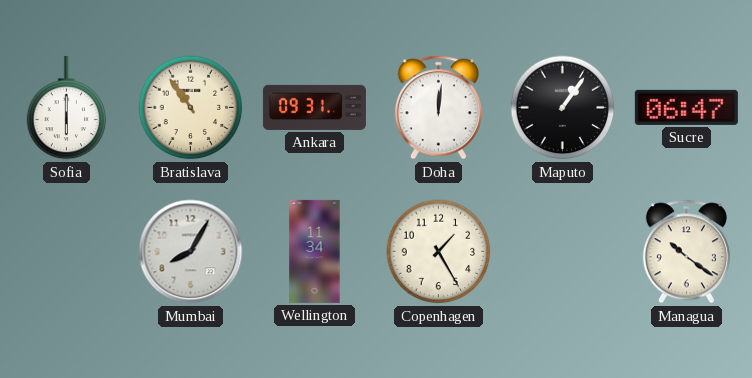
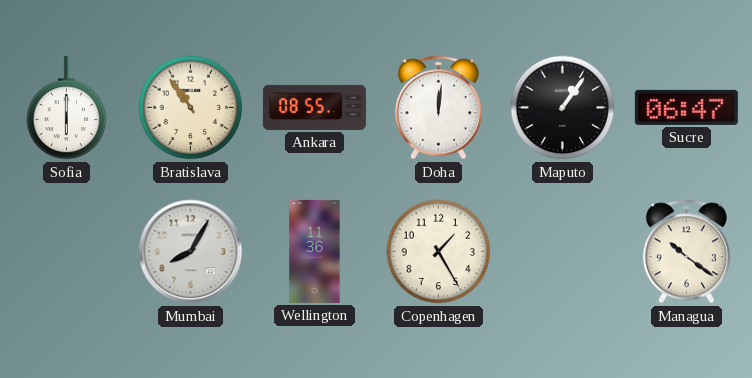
Ankara: 09:31 -> 08:55 (314, 107)
Wellington: 11:34 -> 11:36 (315, 251)
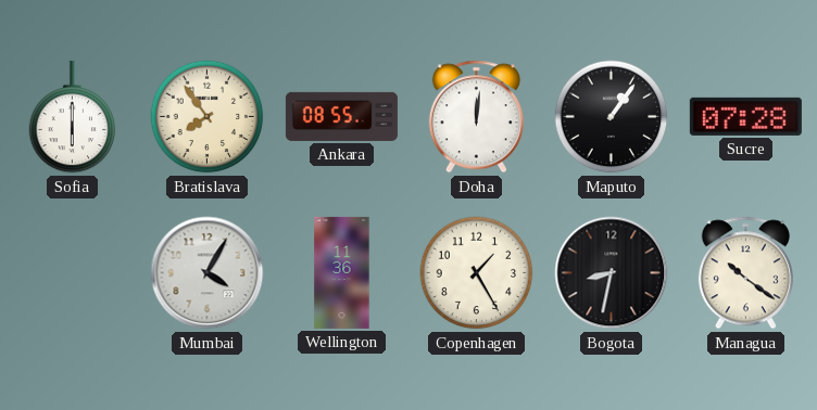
Bratislava: 10:54 -> 7:54 (208, 117)
Sucre: 06:47 -> 07:28 (745, 116)
Mumbai: 8:05 -> 4:05 (208, 273)
Bogota: none -> 8:32 (612, 273)
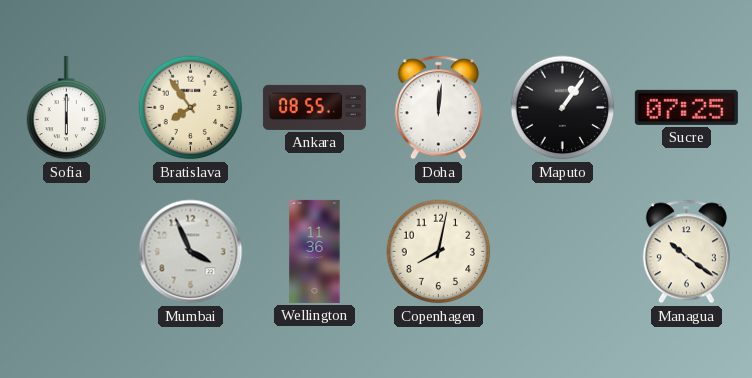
Sucre: 07:28 -> 07:25 (686, 107)
Mumbai: 4:05 -> 3:56 (191, 252)
Copenhagen: 1:25 -> 8:02 (439, 252)
Bogota: 8:32 -> none (612, 273)
